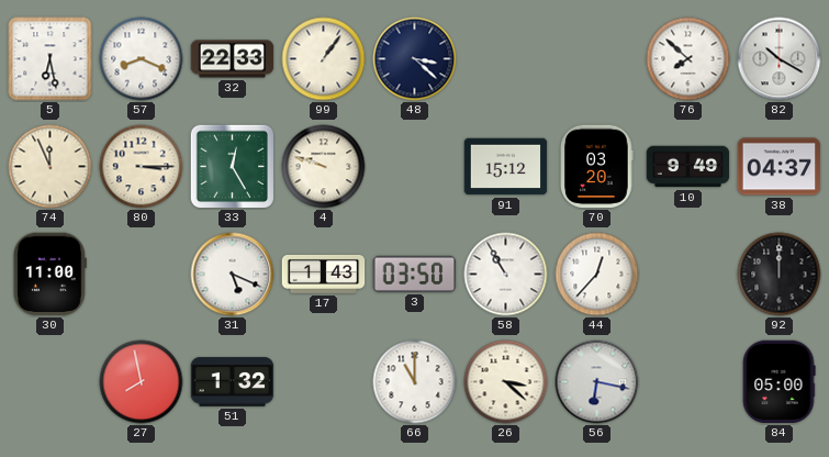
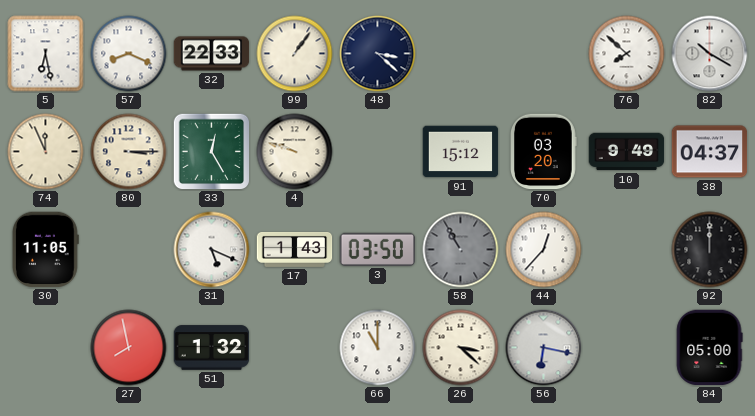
30: 11:00 -> 11:05 (45, 250)
58 dial: white -> grey (461, 250)
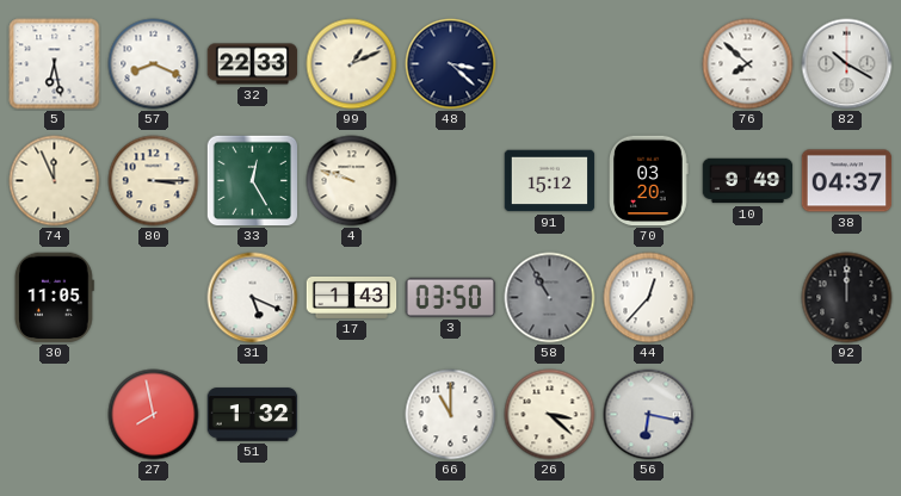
99: 1:06 -> 1:11 (352, 64)
84: 05:00 -> none (709, 348)
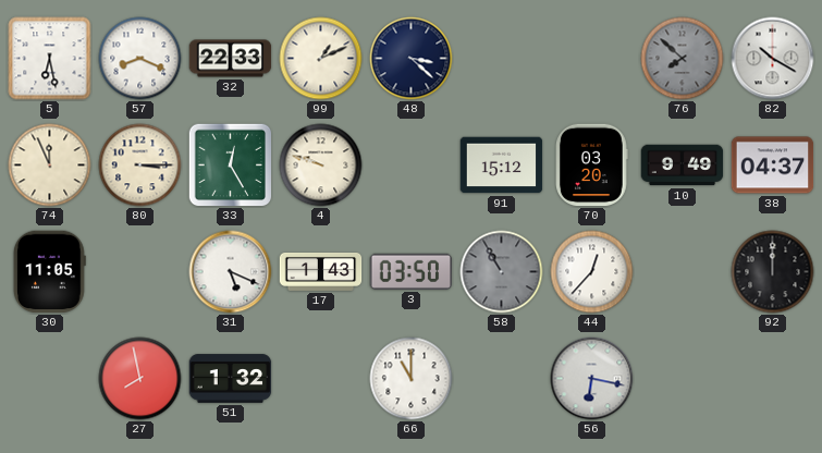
76 dial: white -> grey (683, 59)
26: 3:22 -> none (550, 415)
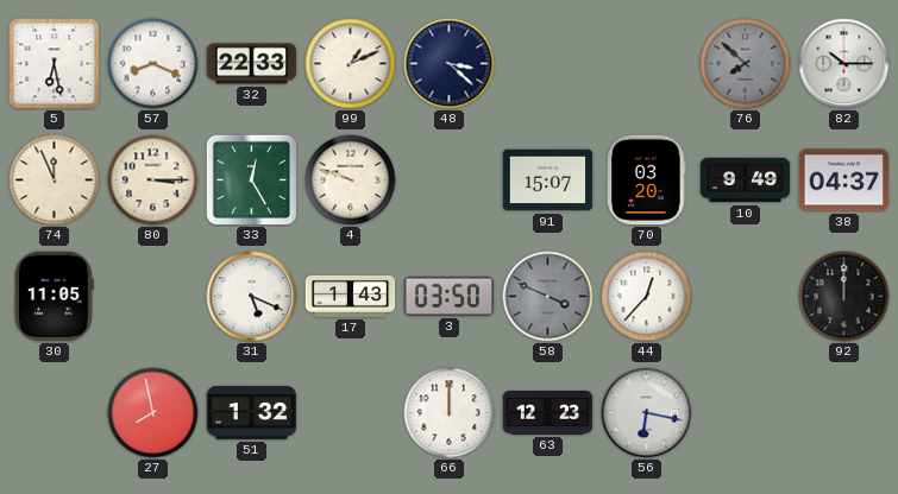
82: 10:20 -> 10:15 (844, 64)
91: 15:12 -> 15:07 (548, 180)
58: 10:55 -> 3:49 (548, 297)
66: 11:00 -> 12:00 (450, 413)
63: none -> 12:23 (548, 412)
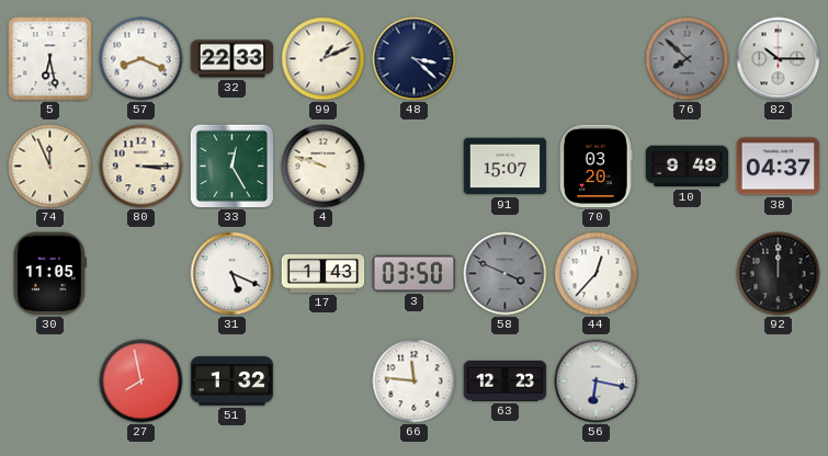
66: 12:00 -> 11:46 (415, 381)
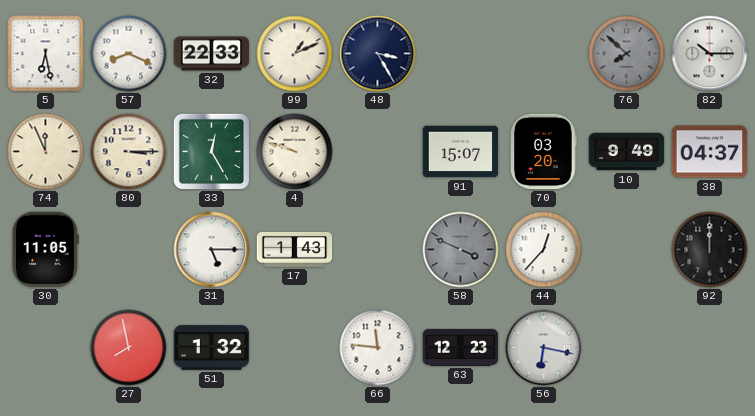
48: 3:22 -> 3:25 (378, 54)
31: 5:19 -> 5:15 (212, 250)
3: 03:50 -> none (415, 273)
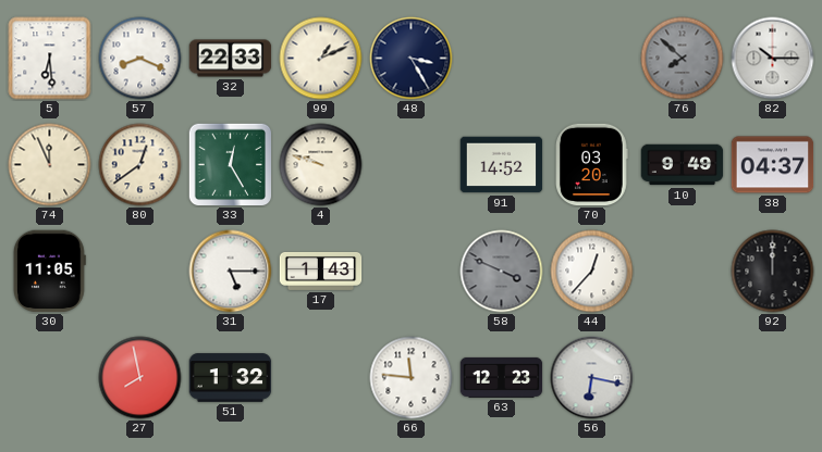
5: 6:28 -> 6:29 (50, 59)
80: 3:15 -> 12:39 (140, 165)
91: 15:07 -> 14:52 (502, 165)
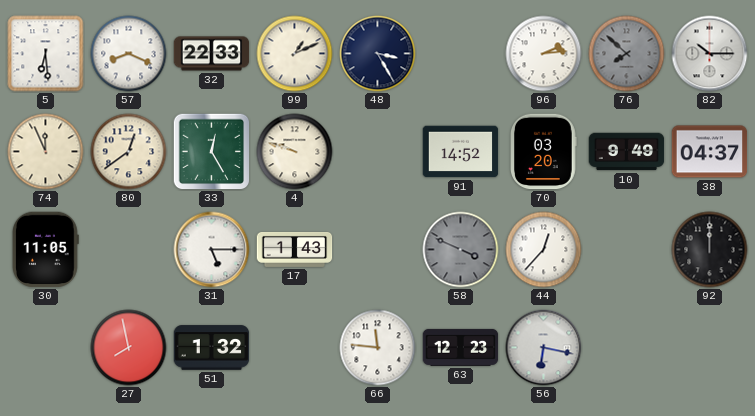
96: none -> 2:14 (544, 54)
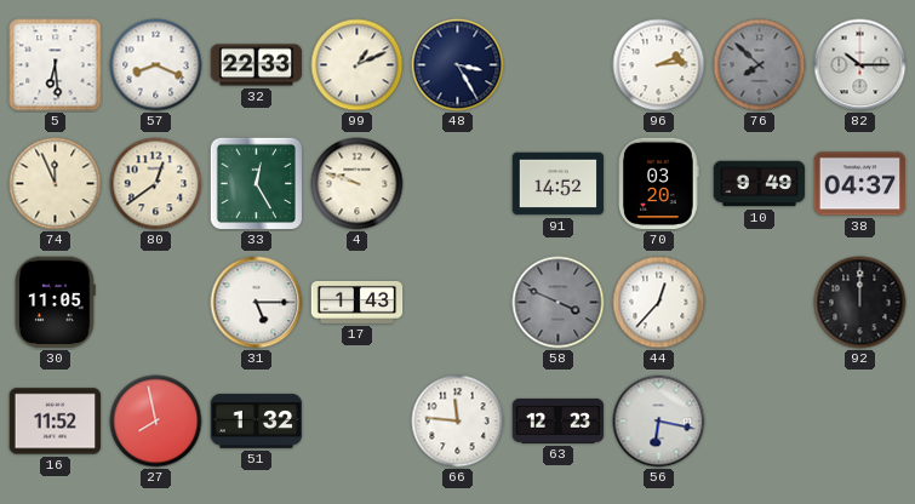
16: none -> 11:52 (56, 422)
